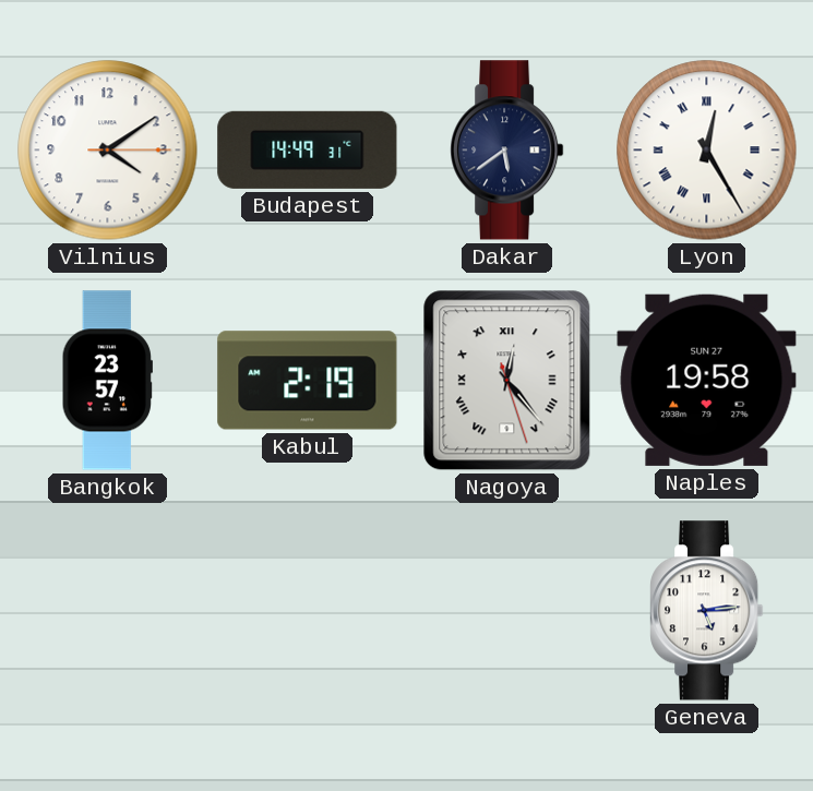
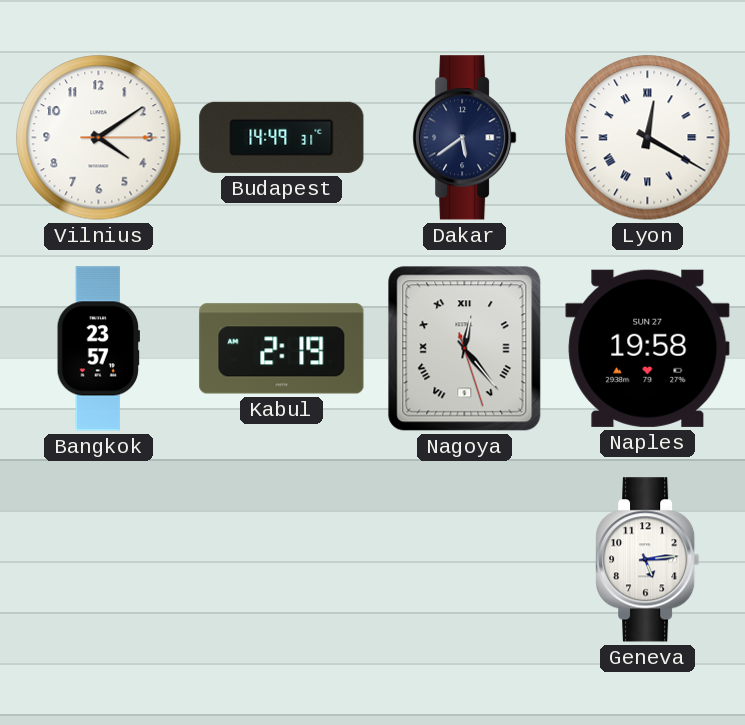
Lyon: 12:25 -> 12:20 (648, 138)
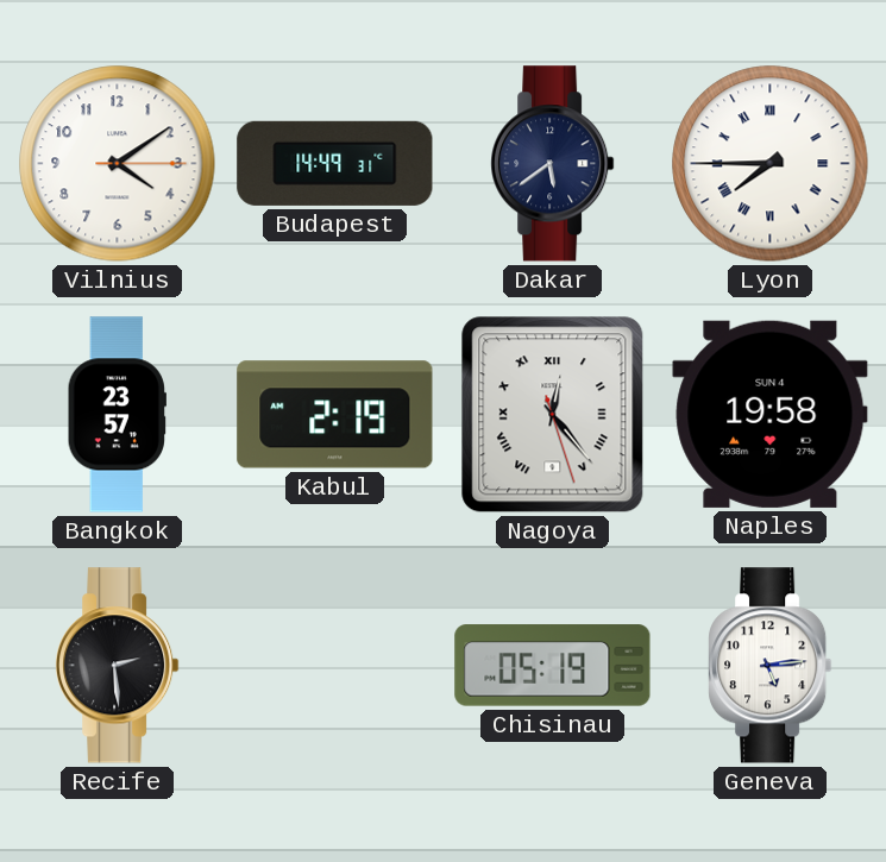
Lyon: 12:20 -> 7:45 (771, 164)
Naples date: SUN 27 -> SUN 4 (771, 414)
Recife: none -> 2:29 (118, 666)
Chisinau: none -> 05:19 (553, 666)
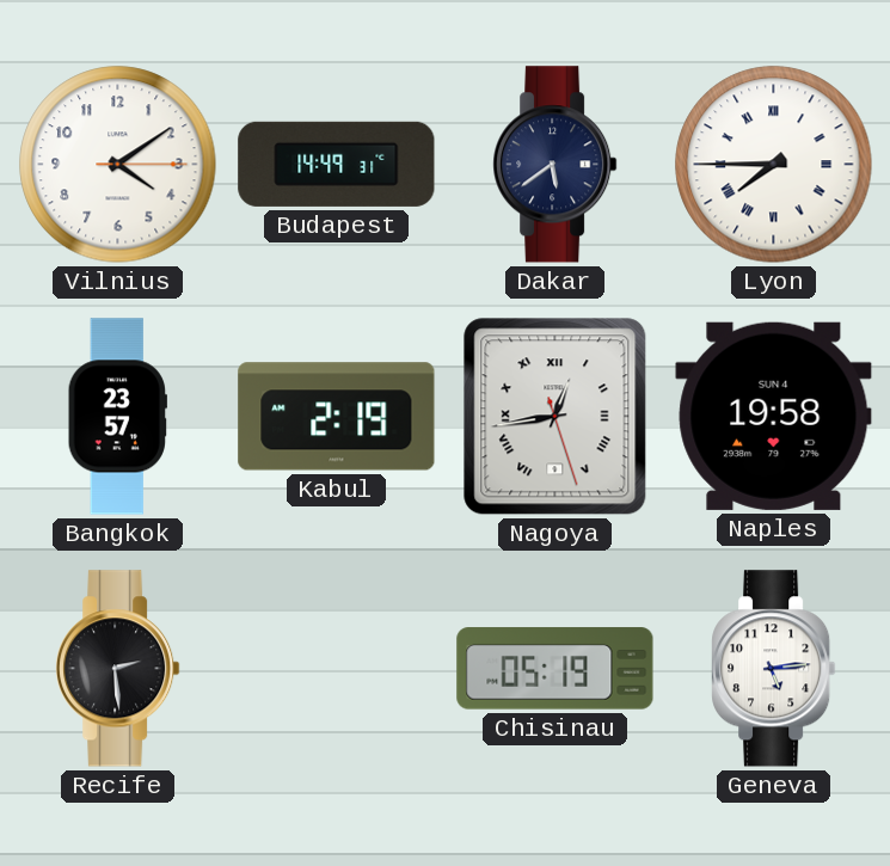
Nagoya: 12:23 -> 12:43 (556, 417)
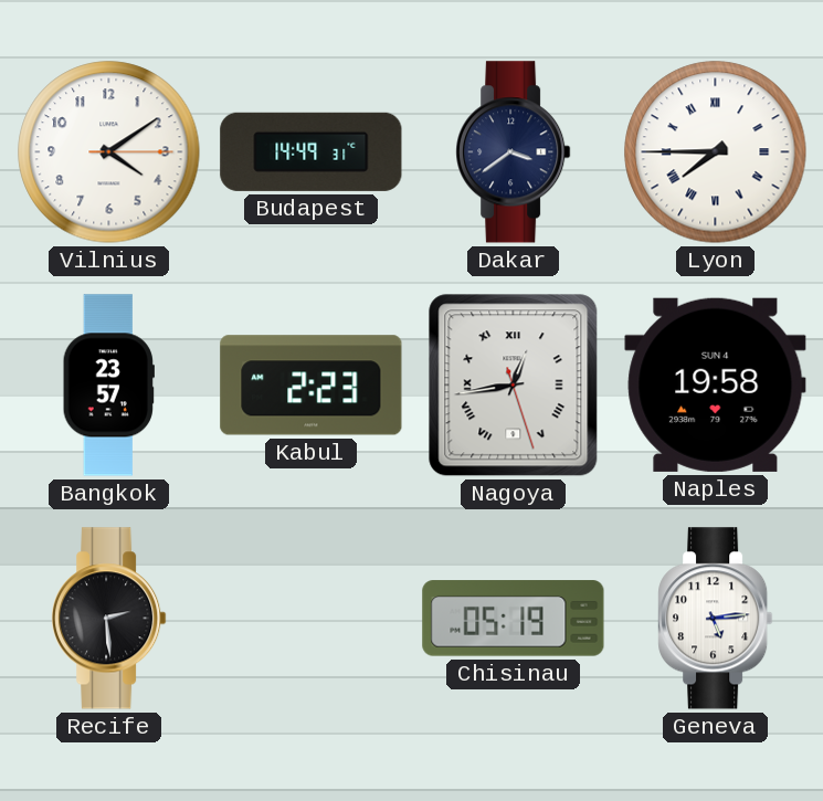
Dakar: 5:39 -> 3:39 (514, 152)
Kabul: 2:19 -> 2:23 (312, 386)
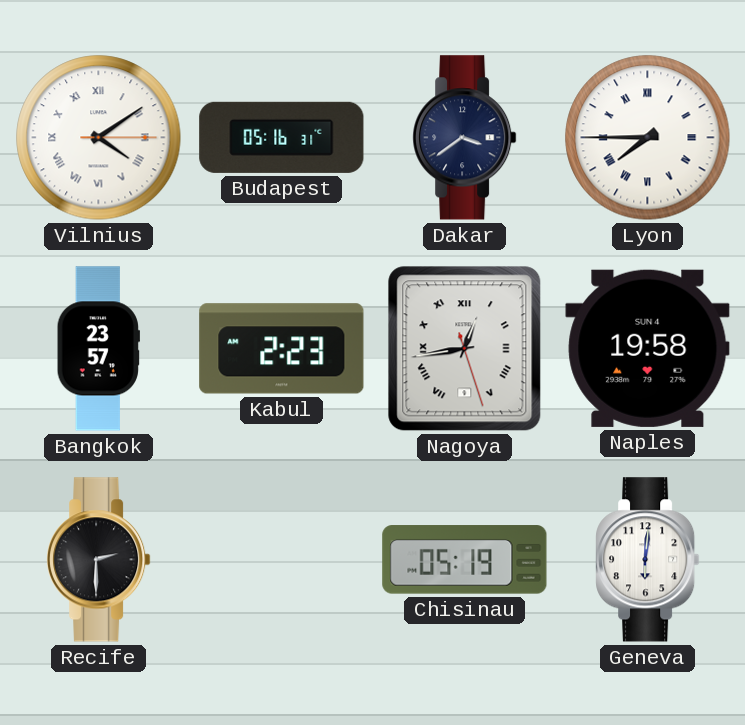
Vilnius numerals: Arabic -> Roman (99, 138)
Budapest: 14:49 -> 05:16 (282, 137)
Recife: 2:29 -> 2:30 (99, 560)
Geneva: 5:14 -> 6:01 (648, 560)
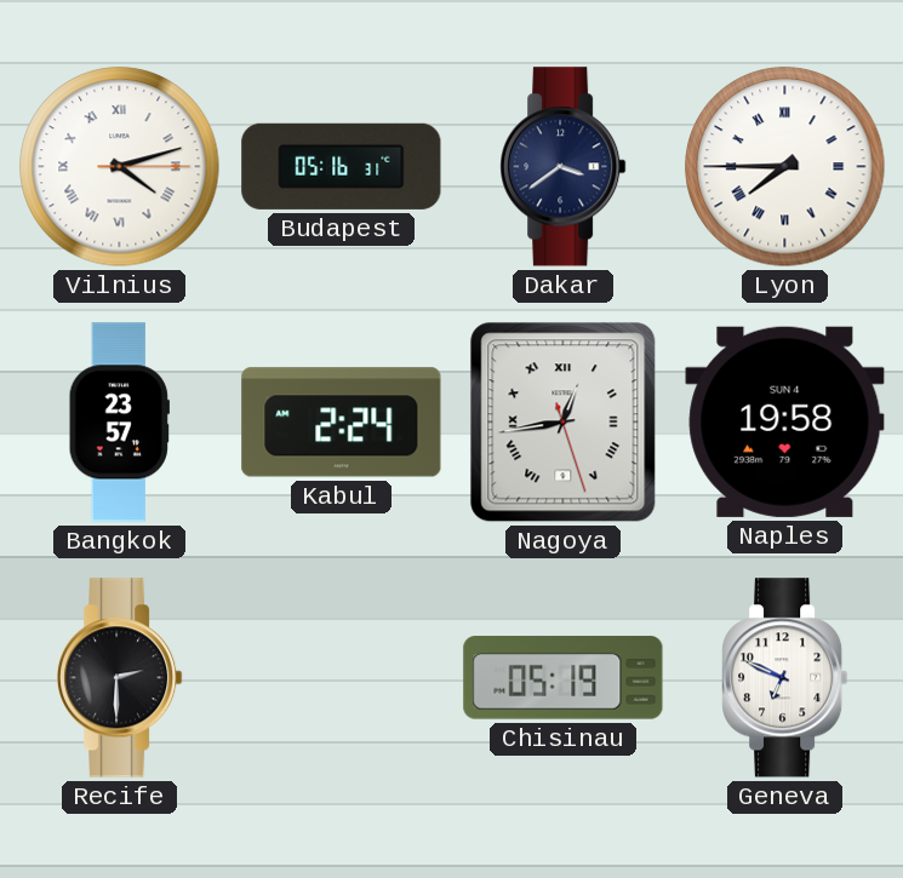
Vilnius: 4:09 -> 4:12 (120, 167)
Kabul: 2:23 -> 2:24 (342, 423)
Geneva: 6:01 -> 6:49 (785, 678)
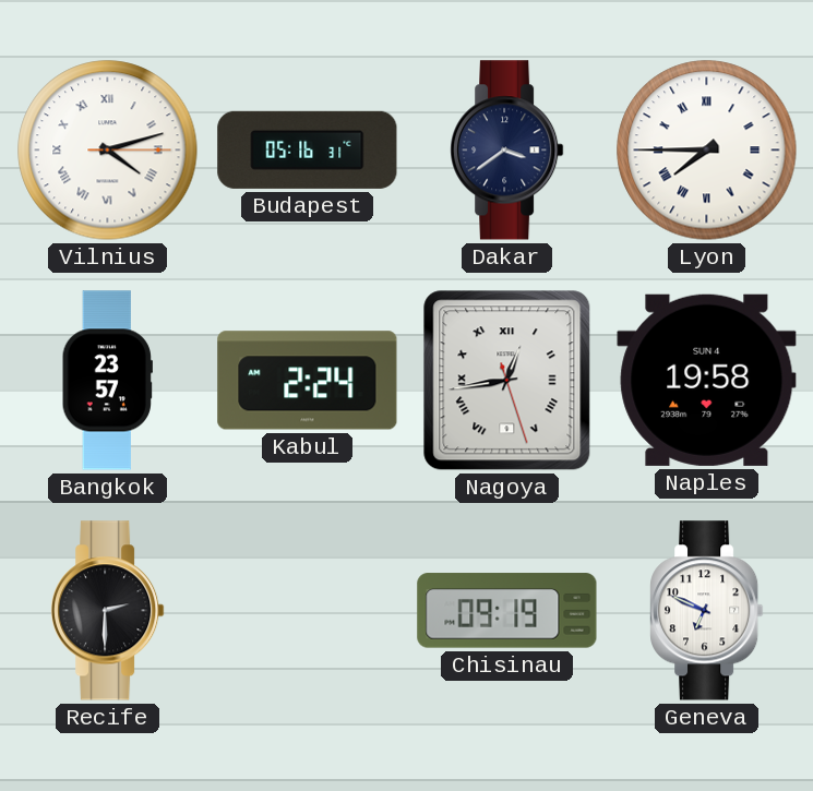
Chisinau: 05:19 -> 09:19 (507, 611)
